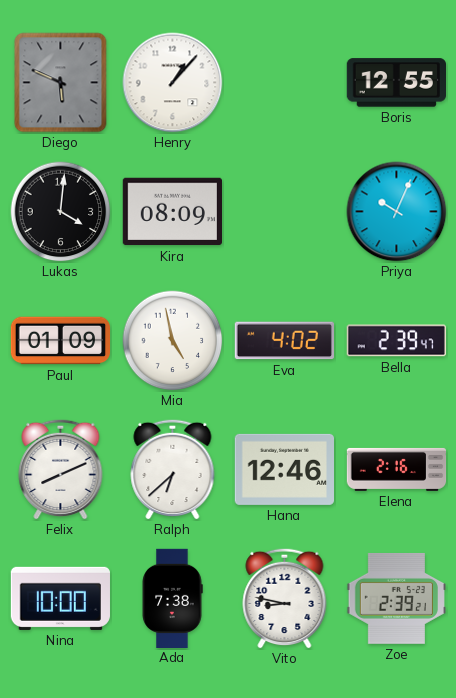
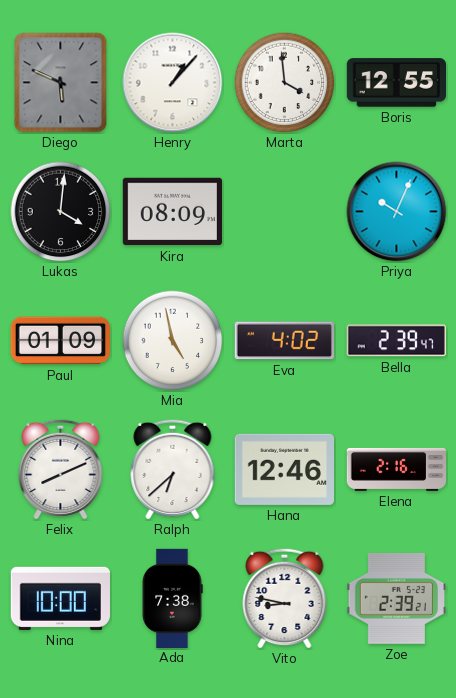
Marta: none -> 3:59 (285, 83)
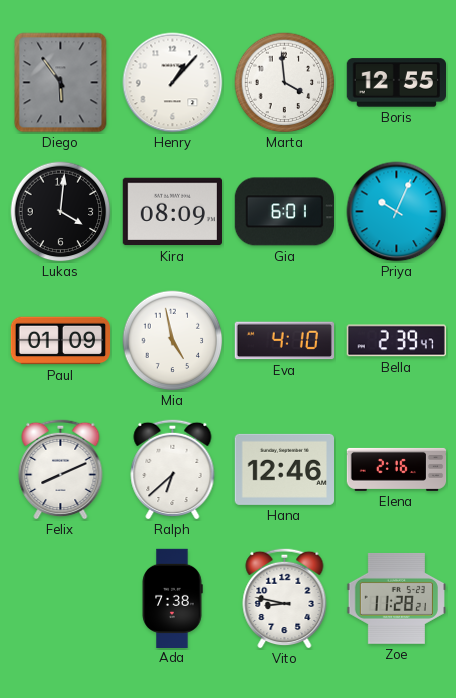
Diego: 5:49 -> 5:54 (61, 83)
Gia: none -> 6:01 (284, 212)
Eva: 4:02 -> 4:10 (284, 341)
Nina: 10:00 -> none (60, 598)
Zoe: 2:39 -> 11:28 (396, 598)
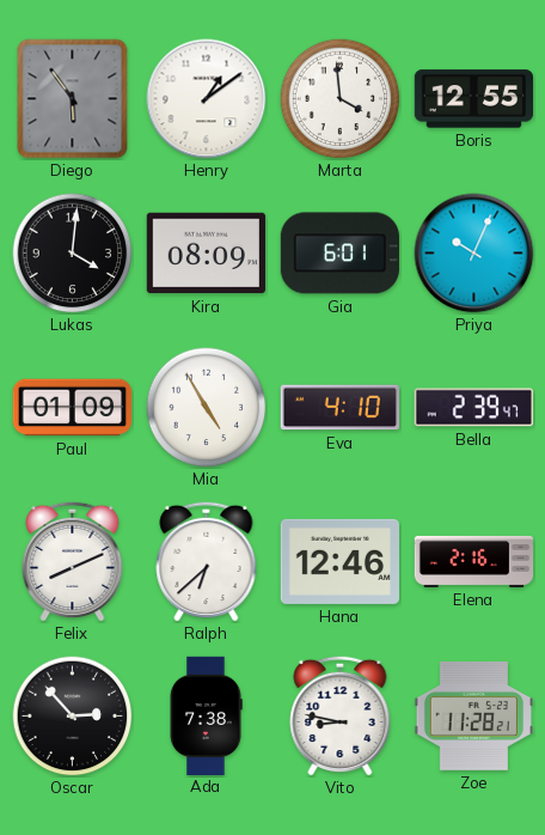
Henry: 1:07 -> 1:09 (207, 99)
Mia: 4:58 -> 4:55 (207, 408)
Oscar: none -> 2:53 (73, 717)
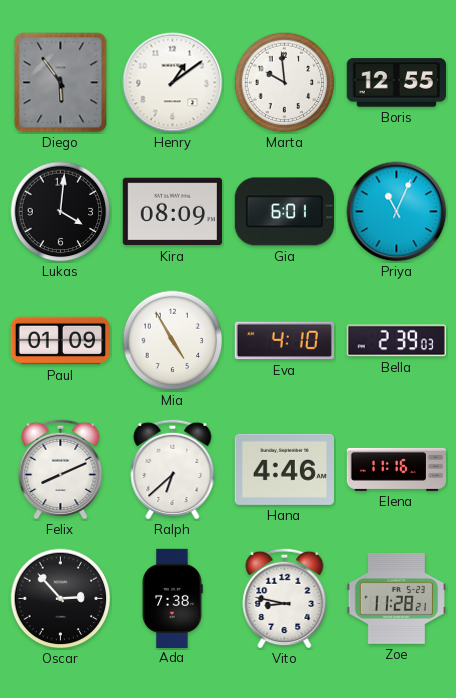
Marta: 3:59 -> 9:59 (285, 83)
Priya: 10:04 -> 11:04 (397, 212)
Bella: 2:39:47 -> 2:39:03 (396, 341)
Hana: 12:46 -> 4:46 (284, 469)
Elena: 2:16 -> 11:16 (397, 469)
